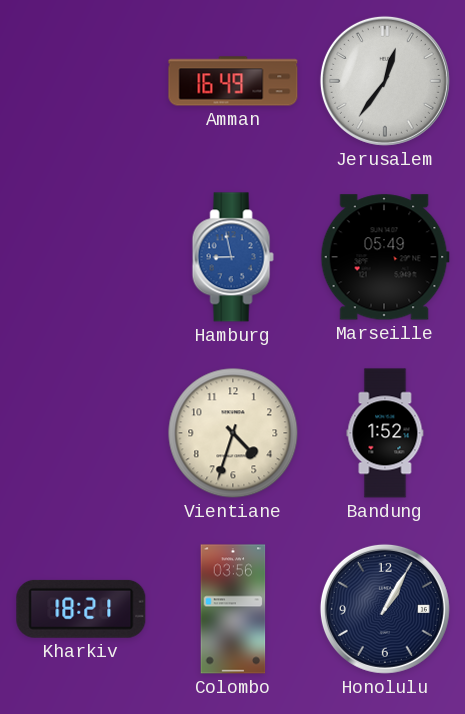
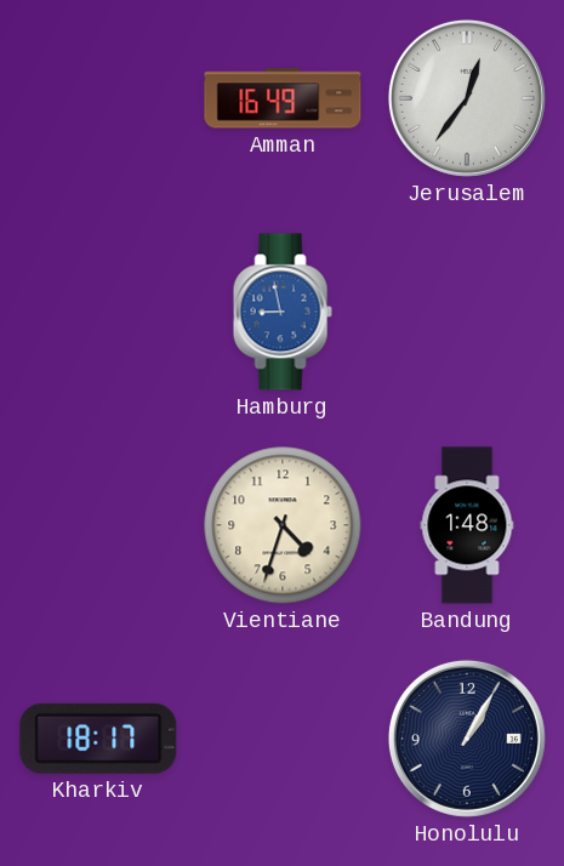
Marseille: 05:49 -> none (385, 257)
Bandung: 1:52 -> 1:48 (467, 525)
Kharkiv: 18:21 -> 18:17 (98, 739)
Colombo: 03:56 -> none (233, 609)
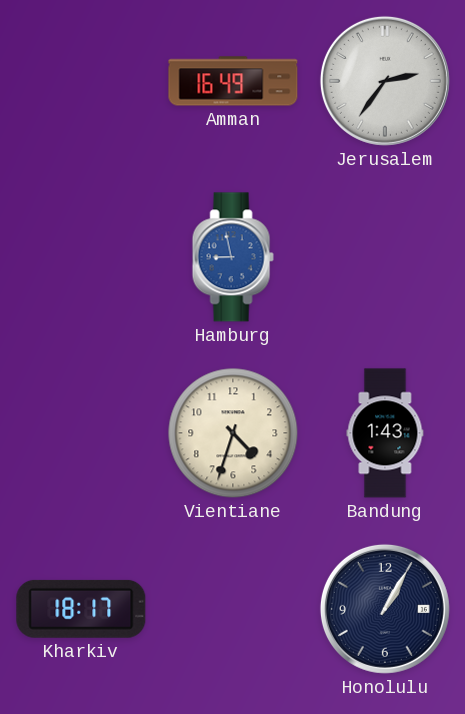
Jerusalem: 12:36 -> 2:36 (385, 81)
Bandung: 1:48 -> 1:43 (385, 433)
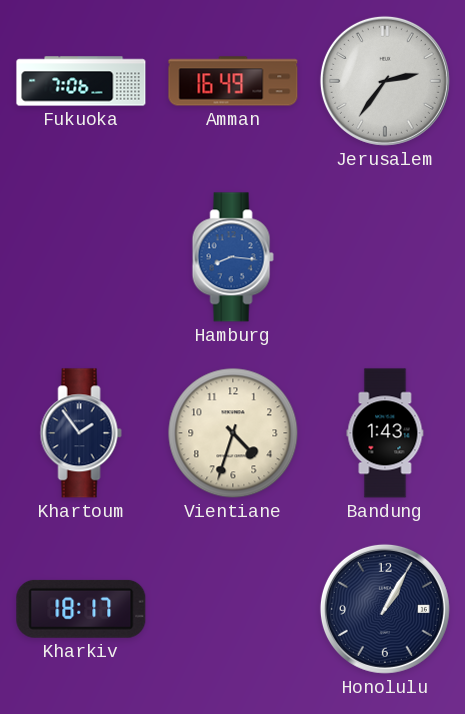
Fukuoka: none -> 7:06 (81, 81)
Hamburg: 8:58 -> 8:16 (233, 257)
Khartoum: none -> 1:54 (81, 433)
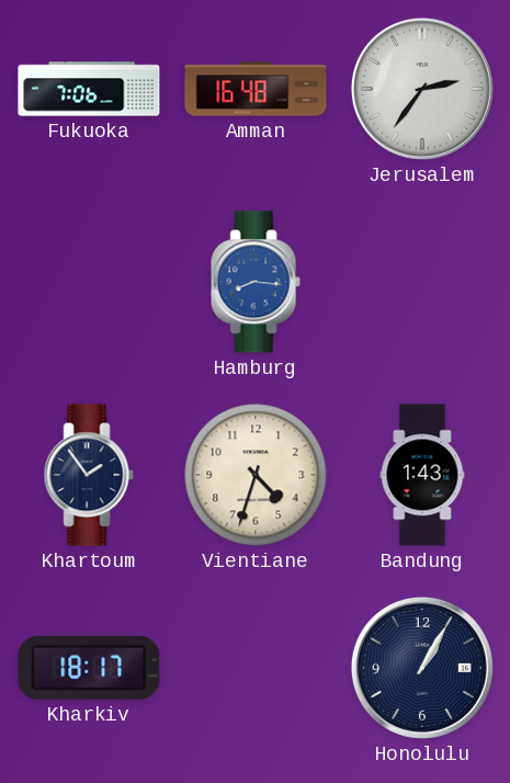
Amman: 16:49 -> 16:48 (256, 89)
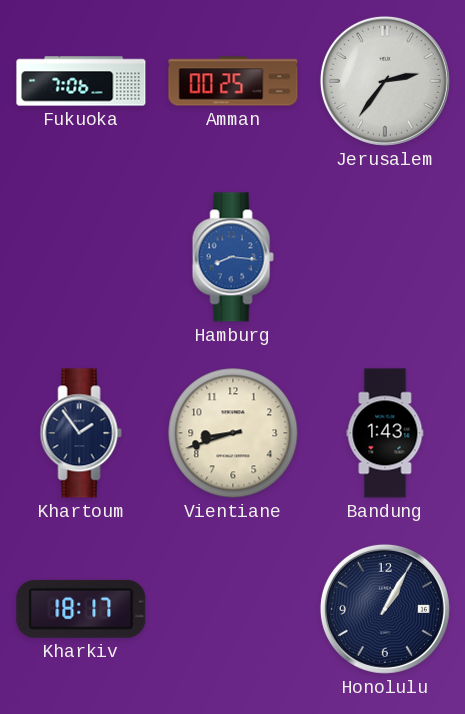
Amman: 16:48 -> 00:25 (233, 81)
Vientiane: 4:33 -> 8:42 (233, 433)
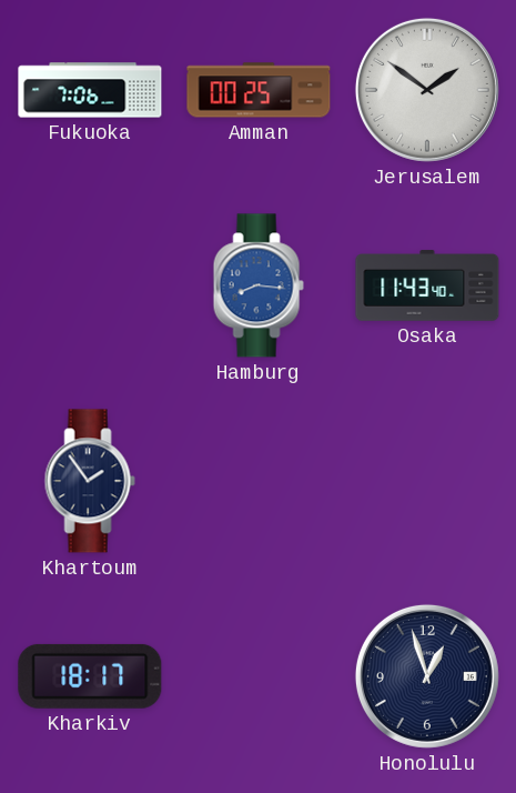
Jerusalem: 2:36 -> 1:51 (427, 90)
Osaka: none -> 11:43 (427, 285)
Vientiane: 8:42 -> none (233, 433)
Bandung: 1:43 -> none (385, 433)
Honolulu: 1:05 -> 12:57 (427, 676)
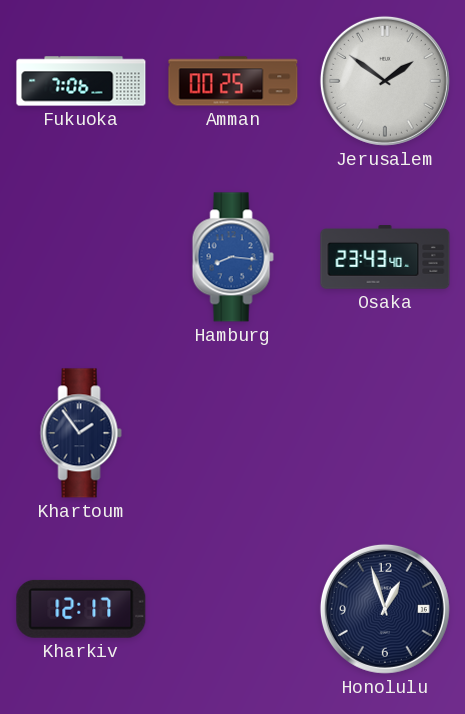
Osaka: 11:43 -> 23:43 (385, 257)
Kharkiv: 18:17 -> 12:17 (81, 609)
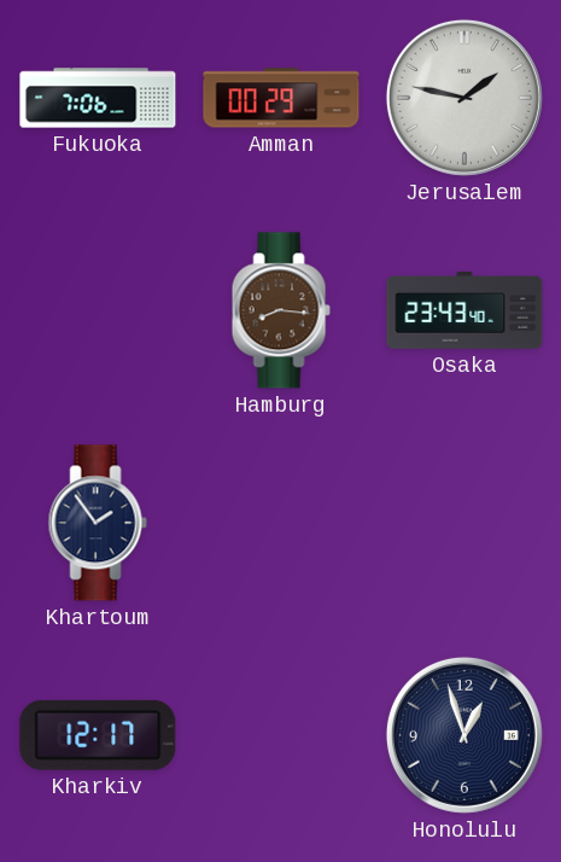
Amman: 00:25 -> 00:29 (281, 98)
Jerusalem: 1:51 -> 1:47 (464, 98)
Hamburg dial: blue -> brown (281, 310)
